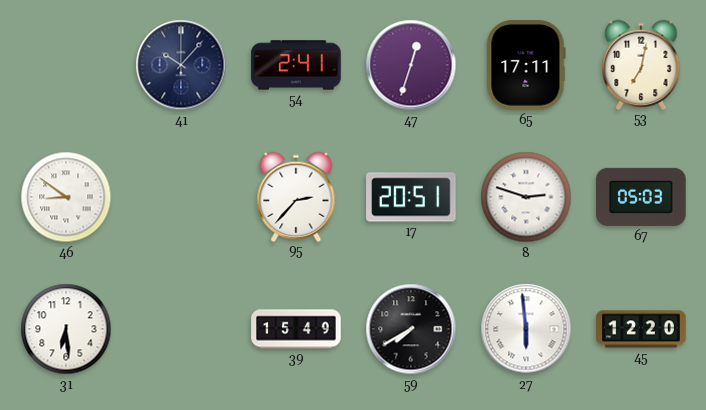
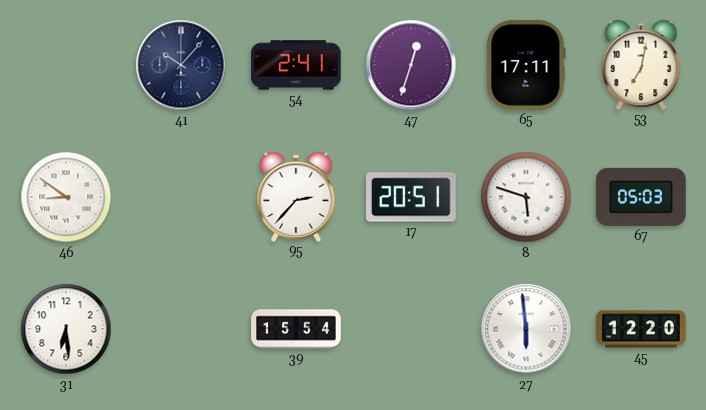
8: 2:48 -> 5:48 (526, 197)
39: 15:49 -> 15:54 (296, 329)
59: 7:40 -> none (411, 329)
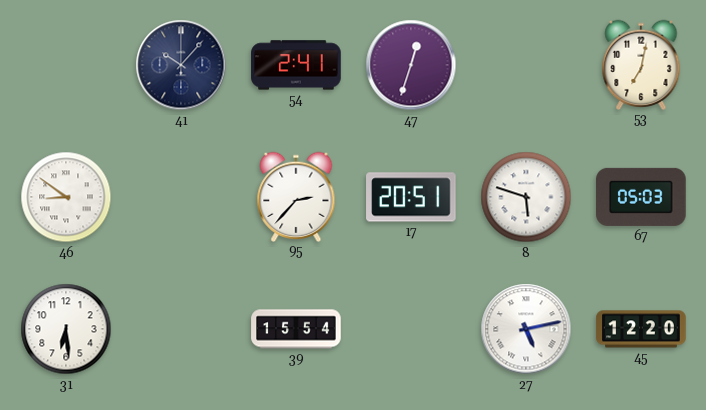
65: 17:11 -> none (526, 65)
27: 5:59 -> 5:13 (526, 329)
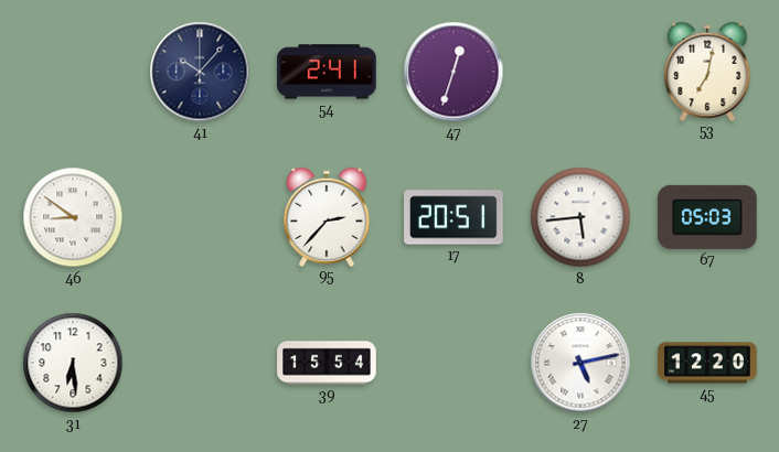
8: 5:48 -> 5:44 (580, 217)
